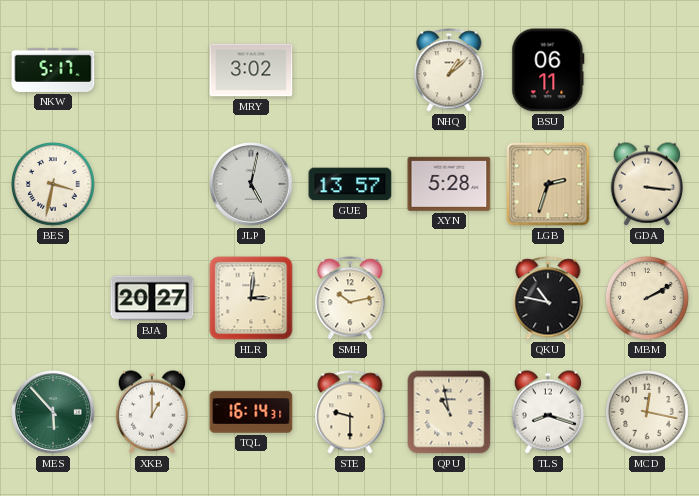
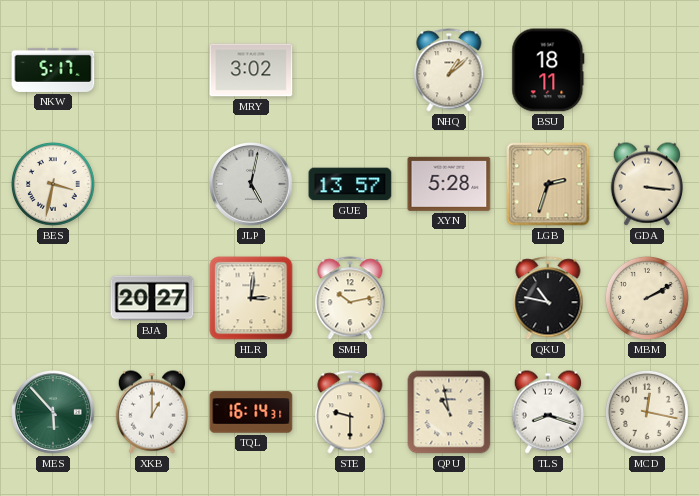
BSU: 06:11 -> 18:11 (548, 70)
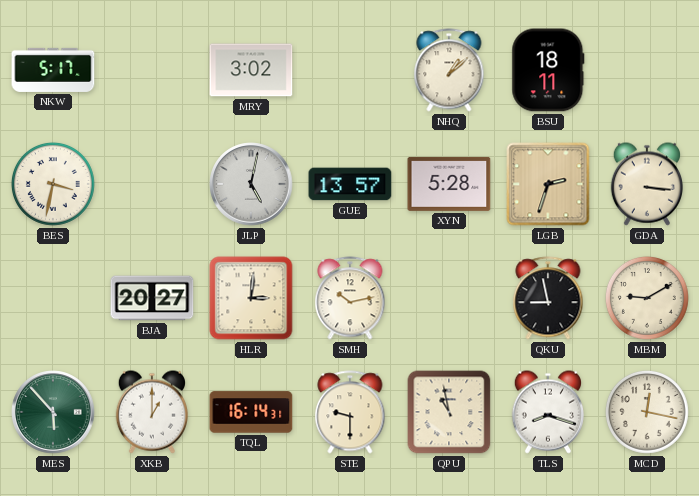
QKU: 10:47 -> 8:58 (548, 298)
MBM: 2:10 -> 9:10 (647, 298)
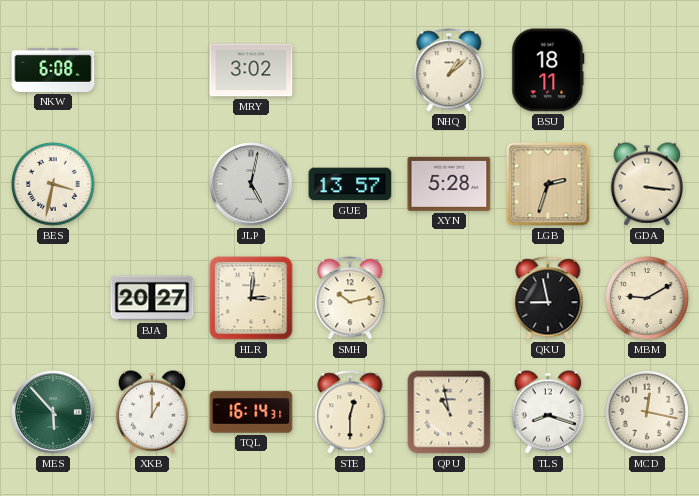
NKW: 5:17 -> 6:08 (53, 70)
STE: 9:30 -> 12:30 (350, 412)
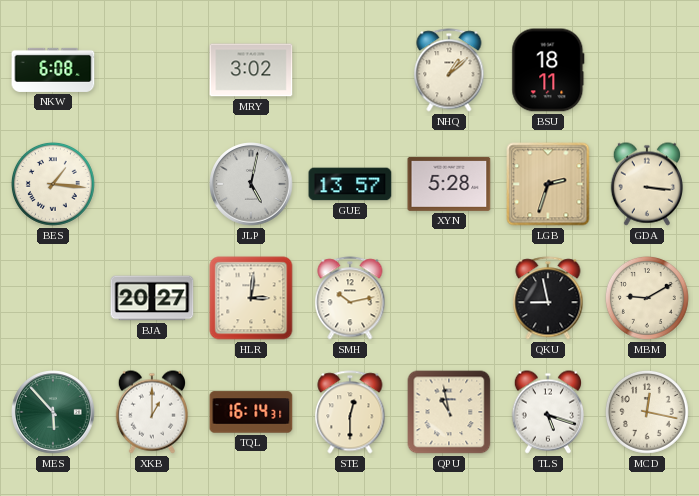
BES: 3:32 -> 1:16 (53, 184)
TLS: 8:18 -> 5:18 (547, 412)
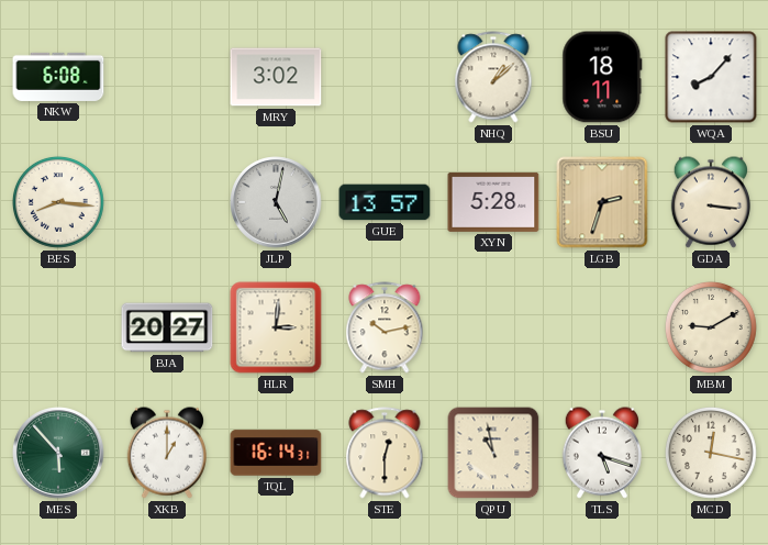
WQA: none -> 8:07 (711, 77)
BES: 1:16 -> 8:16 (58, 202)
QKU: 8:58 -> none (548, 298)
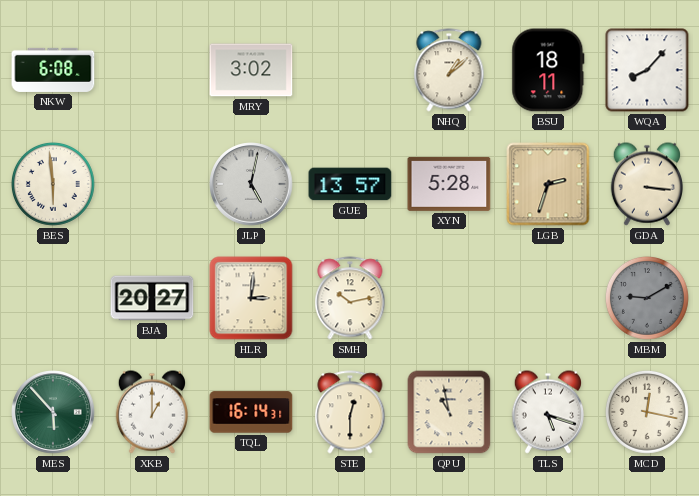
BES: 8:16 -> 5:59 (53, 184)
MBM dial: cream -> grey (647, 298)
